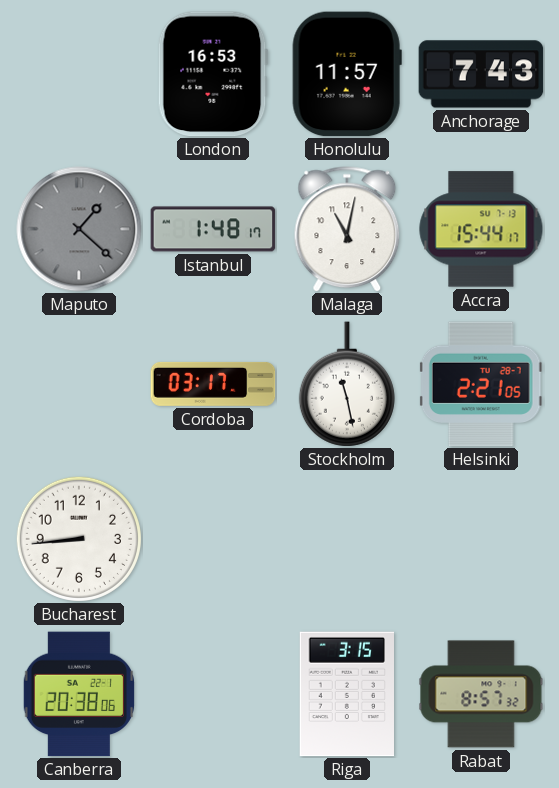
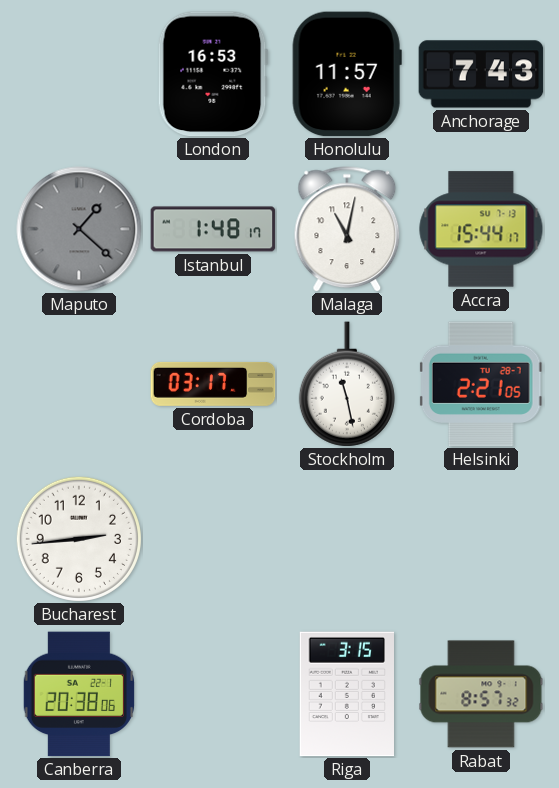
Bucharest: 8:44 -> 2:44 (79, 539)
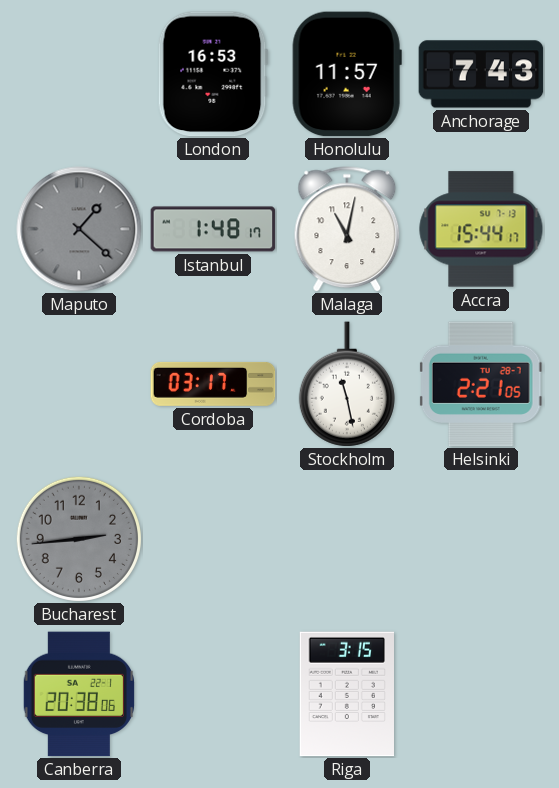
Bucharest dial: white -> grey (79, 539)
Rabat: 8:57 -> none (481, 694)
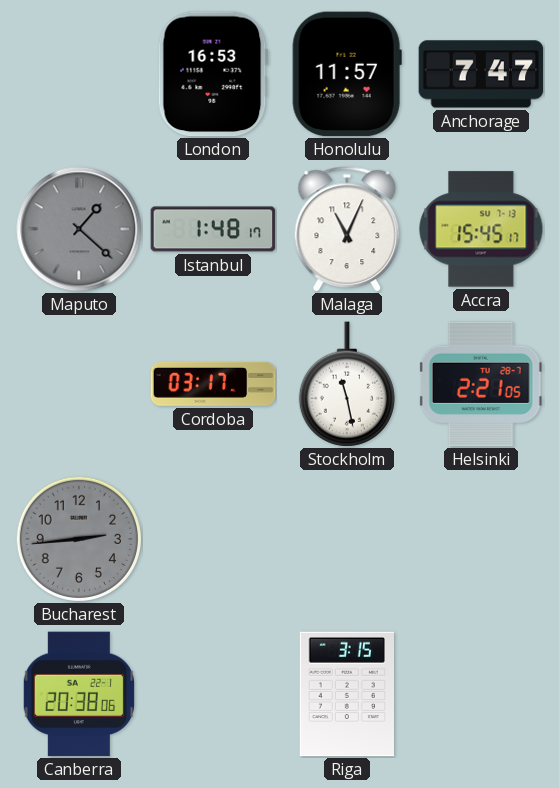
Anchorage: 7:43 -> 7:47 (481, 74)
Malaga: 11:02 -> 11:04 (347, 229)
Accra: 15:44 -> 15:45 (481, 229)
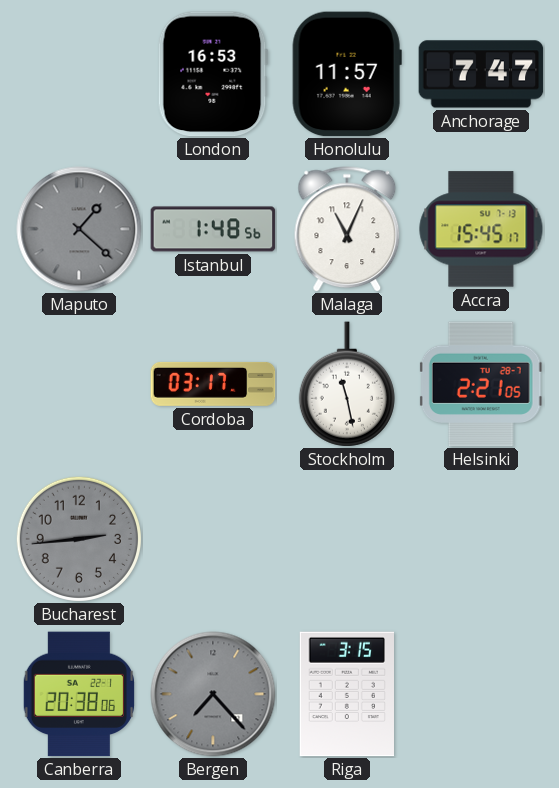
Istanbul: 1:48:17 -> 1:48:56 (213, 229)
Bergen: none -> 7:23 (213, 694)
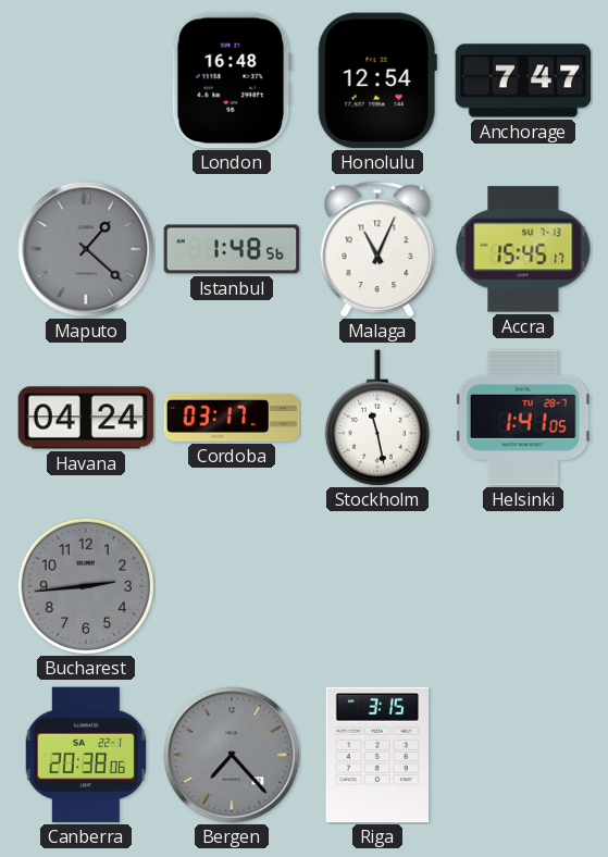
London: 16:53 -> 16:48 (232, 80)
Honolulu: 11:57 -> 12:54 (377, 80)
Havana: none -> 04:24 (86, 418)
Helsinki: 2:21 -> 1:41 (523, 418)
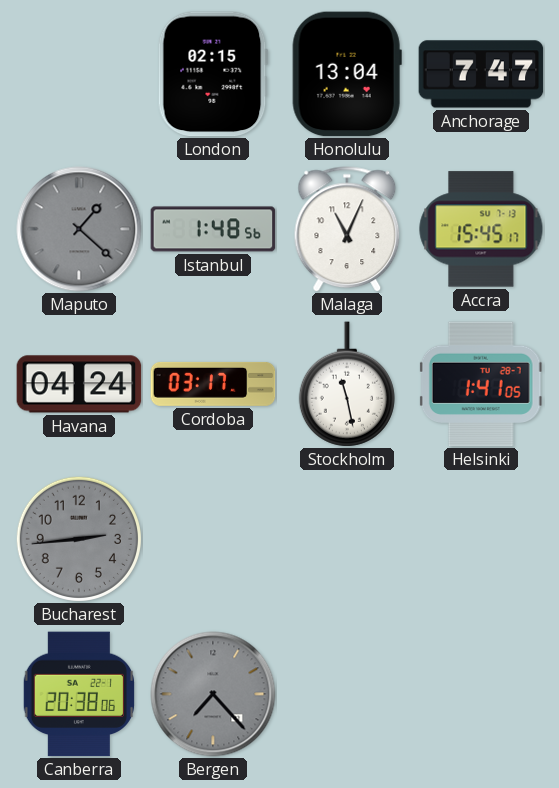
London: 16:48 -> 02:15 (213, 74)
Honolulu: 12:54 -> 13:04 (347, 74)
Riga: 3:15 -> none (376, 755)
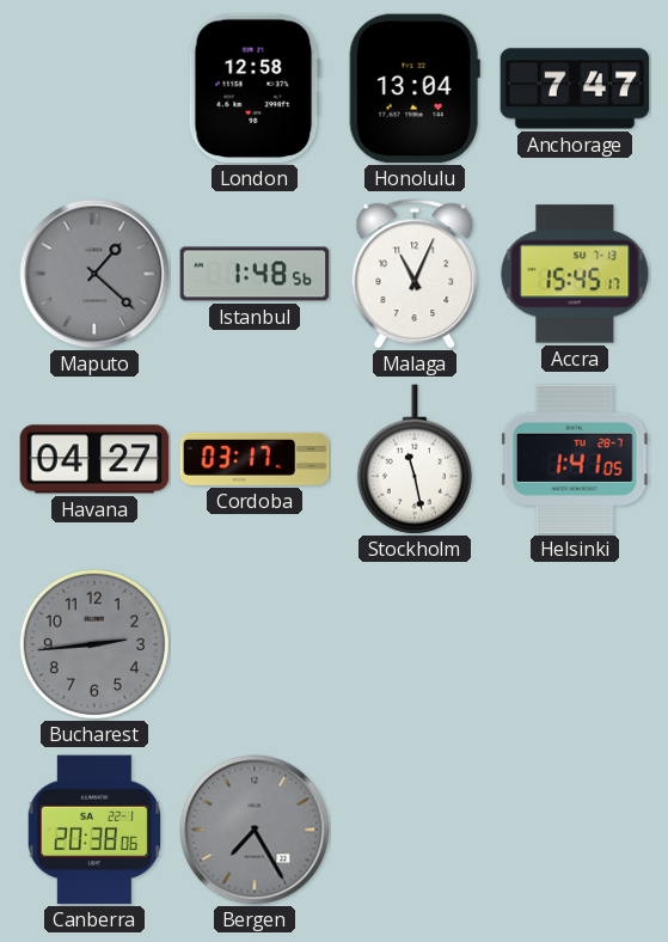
London: 02:15 -> 12:58 (255, 88)
Havana: 04:24 -> 04:27 (94, 459)
Bergen: 7:23 -> 7:25 (255, 830)
